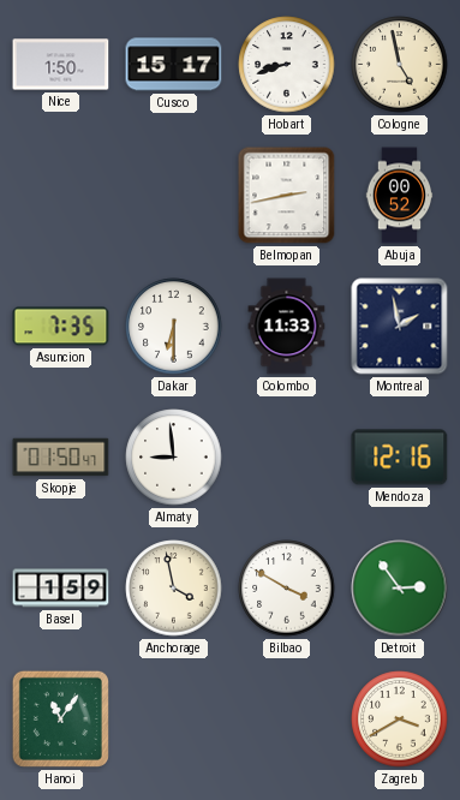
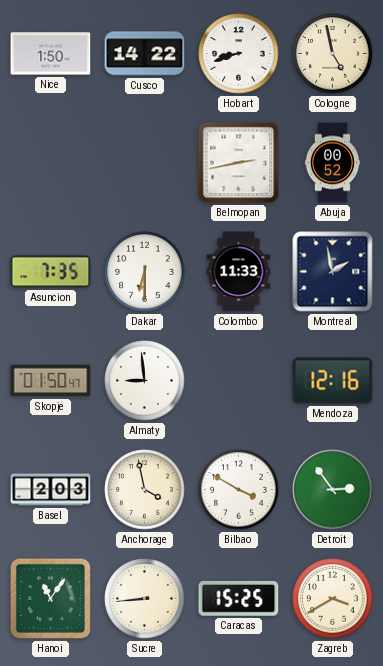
Cusco: 15:17 -> 14:22 (145, 54)
Basel: 1:59 -> 2:03 (51, 490)
Sucre: none -> 8:44 (145, 599)
Caracas: none -> 15:25 (239, 598)
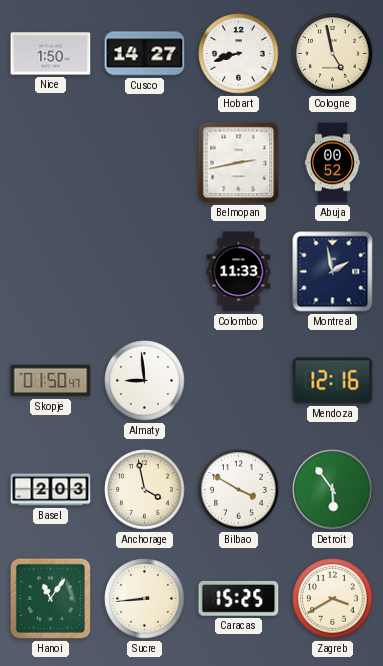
Cusco: 14:22 -> 14:27 (145, 54)
Asuncion: 7:35 -> none (51, 272)
Dakar: 6:30 -> none (145, 272)
Detroit: 2:54 -> 5:54 (333, 490)
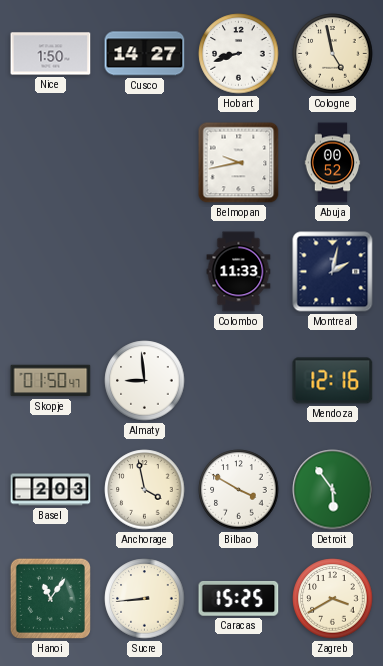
Belmopan: 2:43 -> 9:43 (239, 163)
Montreal: 1:58 -> 2:02 (333, 272)
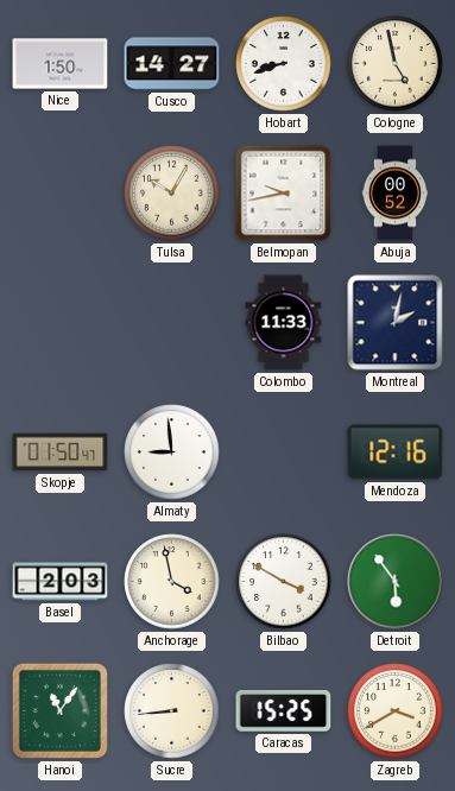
Tulsa: none -> 10:05 (172, 194)
